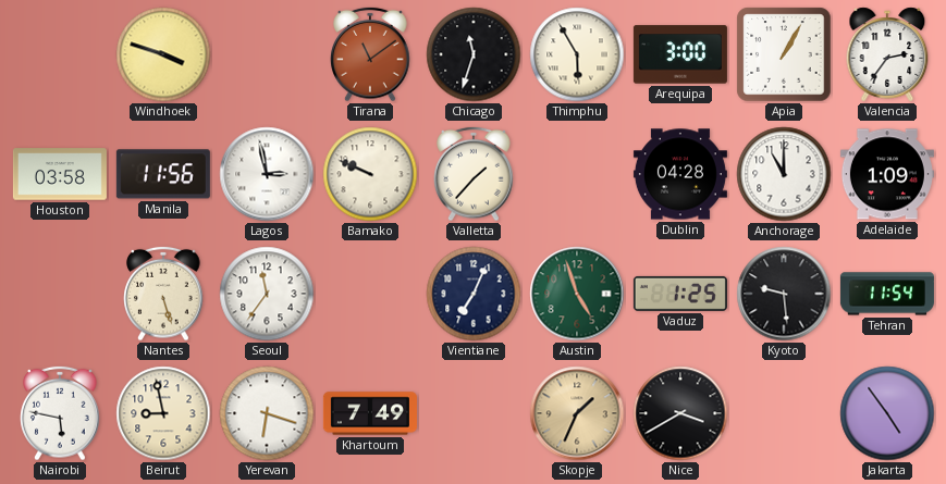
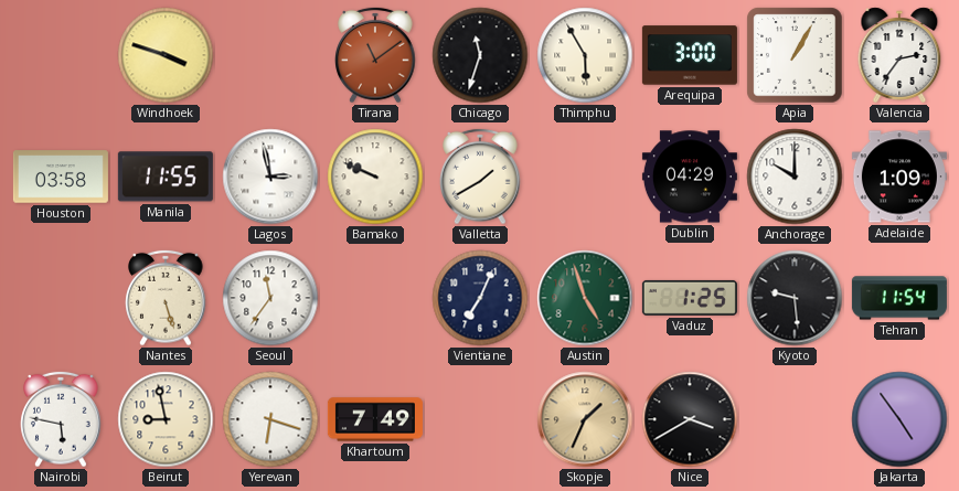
Manila: 11:56 -> 11:55 (166, 177)
Valletta: 1:37 -> 1:40 (480, 177)
Dublin: 04:28 -> 04:29 (690, 177)
Anchorage: 11:00 -> 10:00 (795, 177)
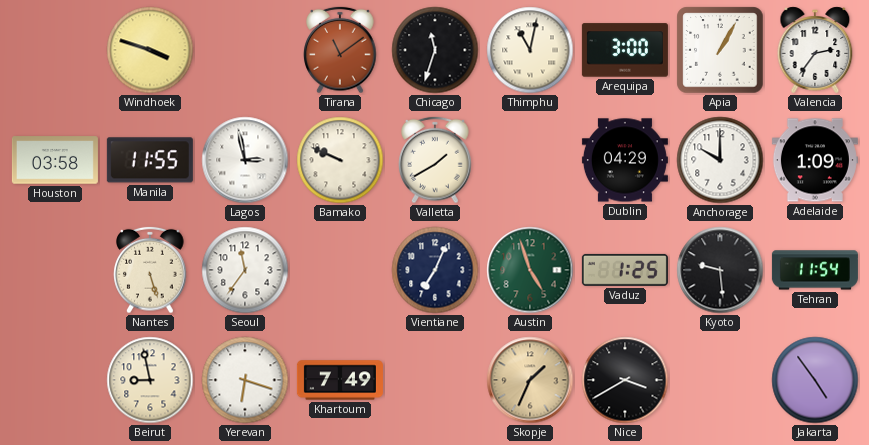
Thimphu: 5:55 -> 11:02 (530, 50)
Nairobi: 5:47 -> none (61, 419)
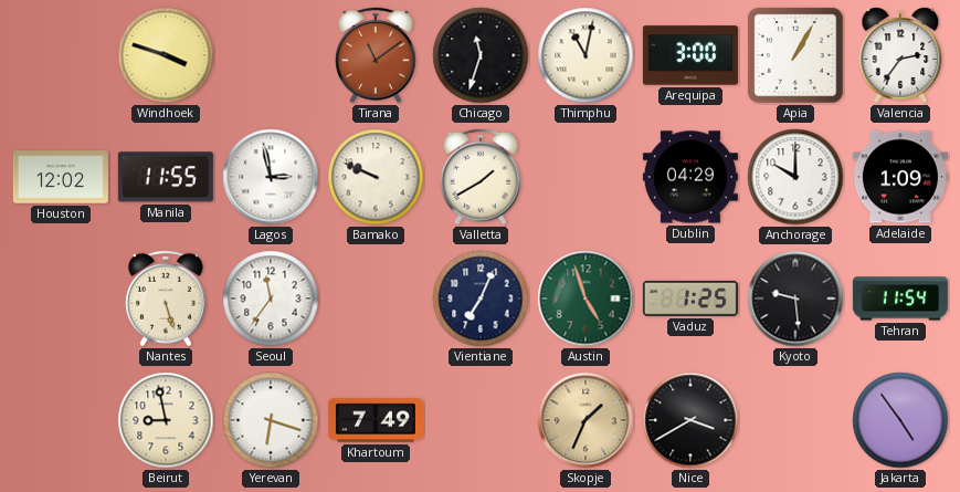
Houston: 03:58 -> 12:02 (61, 177)
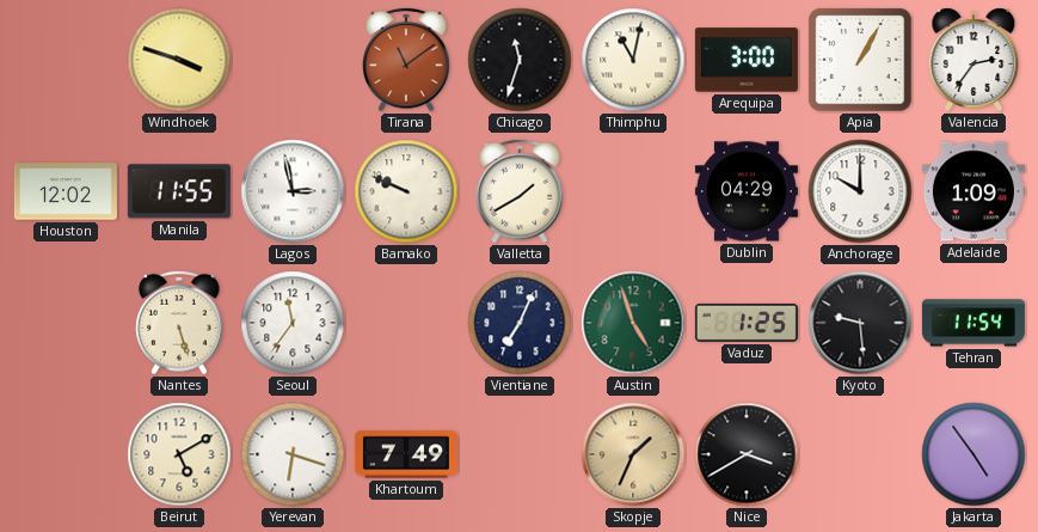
Beirut: 8:58 -> 5:10 (179, 454)
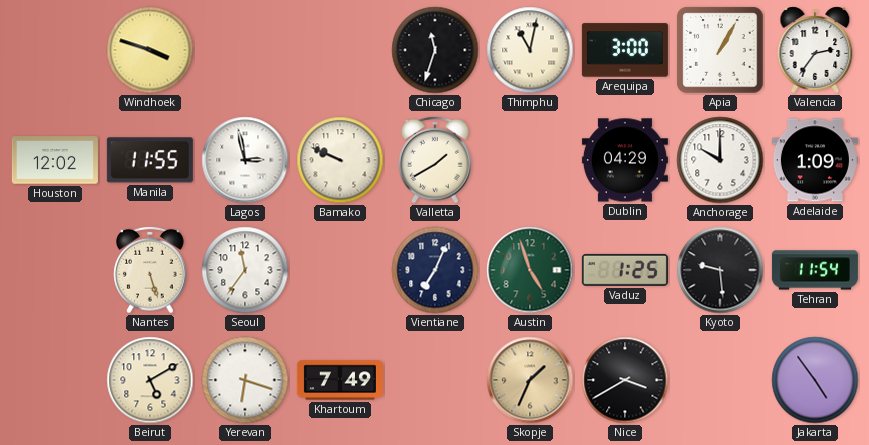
Tirana: 11:09 -> none (406, 60)
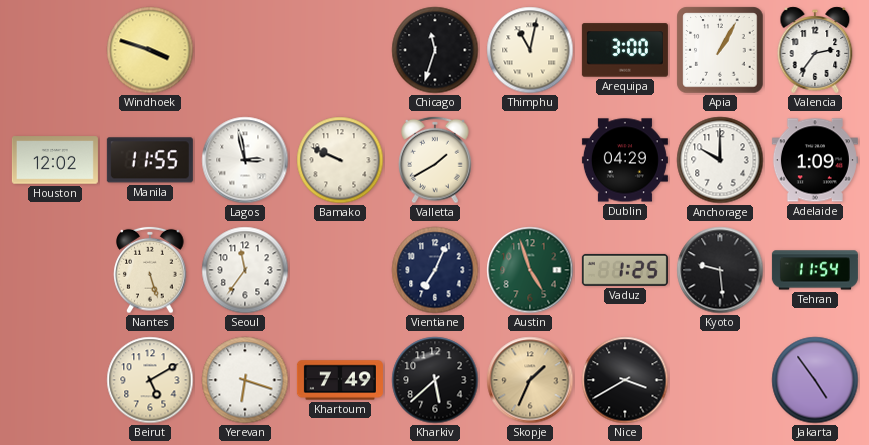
Kharkiv: none -> 5:38 (435, 380)
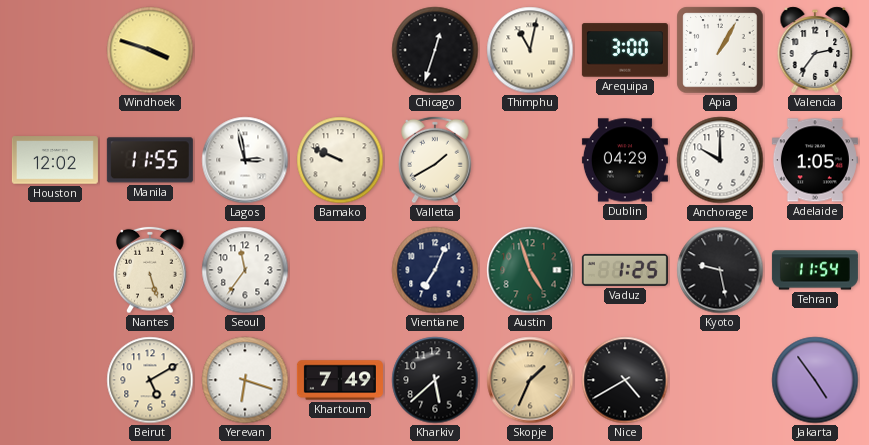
Chicago: 11:33 -> 12:33 (435, 50)
Adelaide: 1:09 -> 1:05 (815, 160)
Kyoto: 9:29 -> 9:28 (720, 270)
Nice: 3:40 -> 4:40 (625, 380)
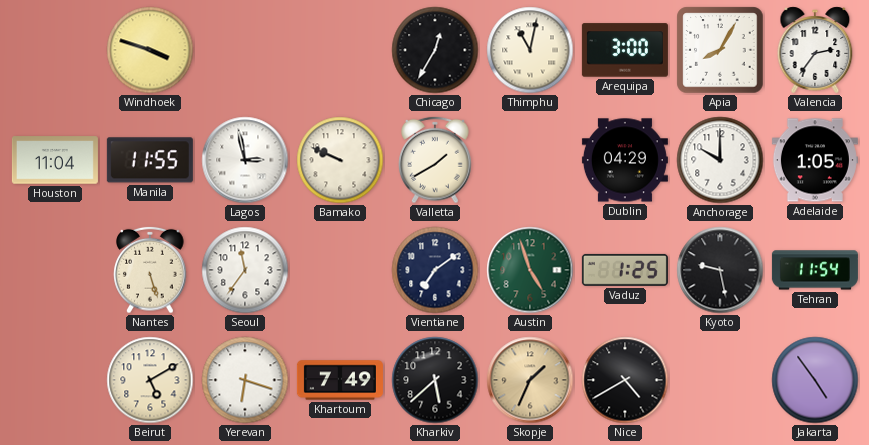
Chicago: 12:33 -> 12:35 (435, 50)
Apia: 1:05 -> 8:05 (720, 50)
Houston: 12:02 -> 11:04 (55, 160)
Vientiane: 7:04 -> 7:09 (435, 270)
